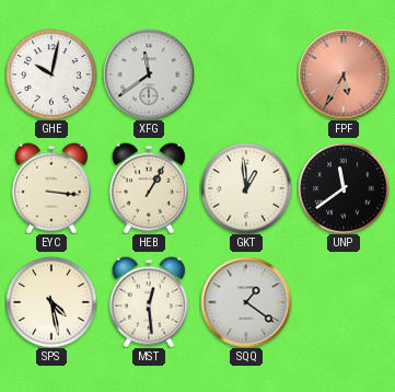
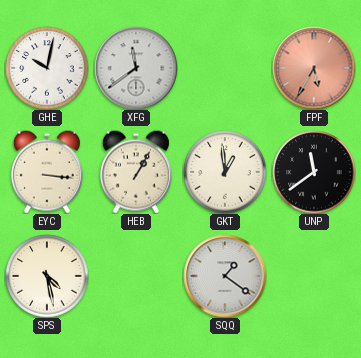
MST: 12:29 -> none (149, 302)
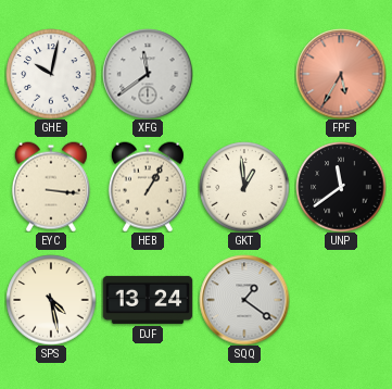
DJF: none -> 13:24 (148, 300)
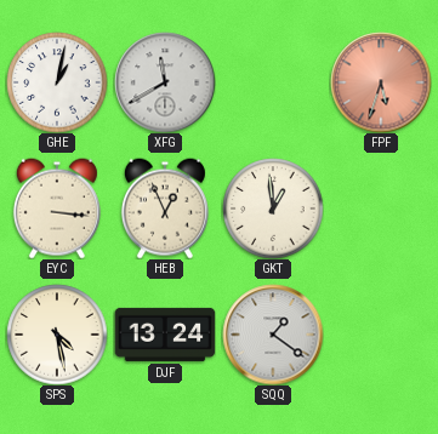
GHE: 10:02 -> 1:02 (57, 82)
XFG: 11:39 -> 11:40 (165, 82)
FPF: 5:35 -> 5:33 (381, 82)
HEB: 1:05 -> 12:56 (165, 209)
UNP: 11:39 -> none (341, 187)
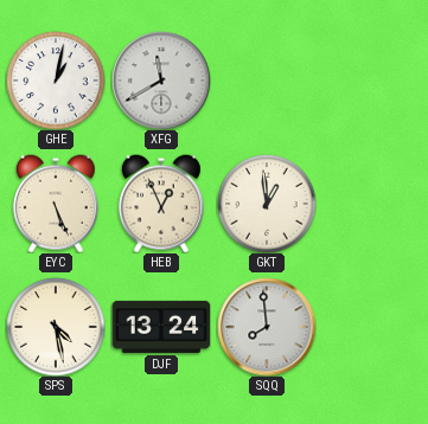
FPF: 5:33 -> none (381, 82)
EYC: 3:16 -> 5:26 (56, 204)
SQQ: 1:21 -> 7:59 (267, 327)
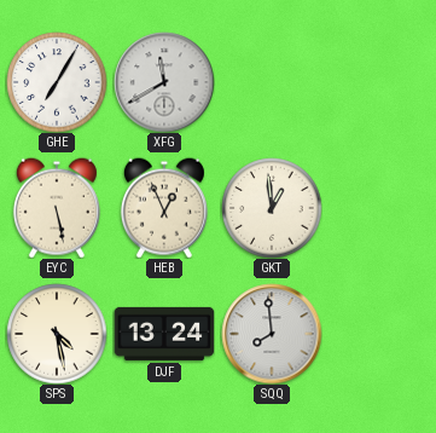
GHE: 1:02 -> 7:05 (57, 82)
EYC: 5:26 -> 5:28 (57, 208)
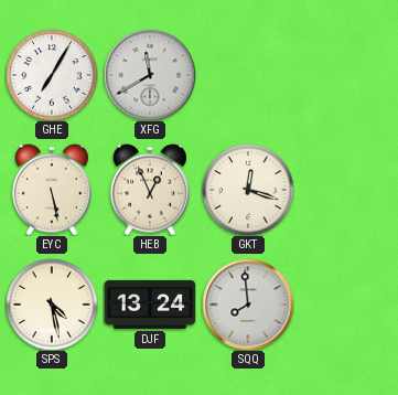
GKT: 12:59 -> 12:18 (248, 190)
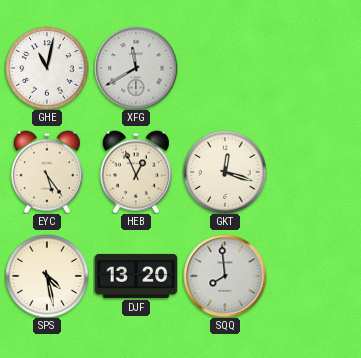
GHE: 7:05 -> 11:02 (47, 68)
EYC: 5:28 -> 5:24 (47, 172)
DJF: 13:24 -> 13:20 (136, 276)
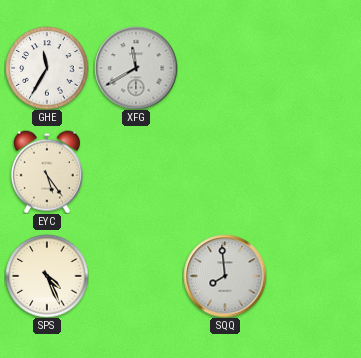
GHE: 11:02 -> 11:35 (47, 68)
HEB: 12:56 -> none (136, 172)
GKT: 12:18 -> none (225, 172)
SPS: 4:28 -> 4:26 (47, 276)
DJF: 13:20 -> none (136, 276)
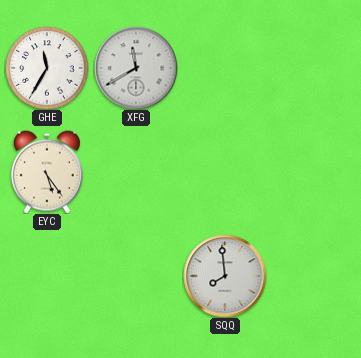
SPS: 4:26 -> none (47, 276)
